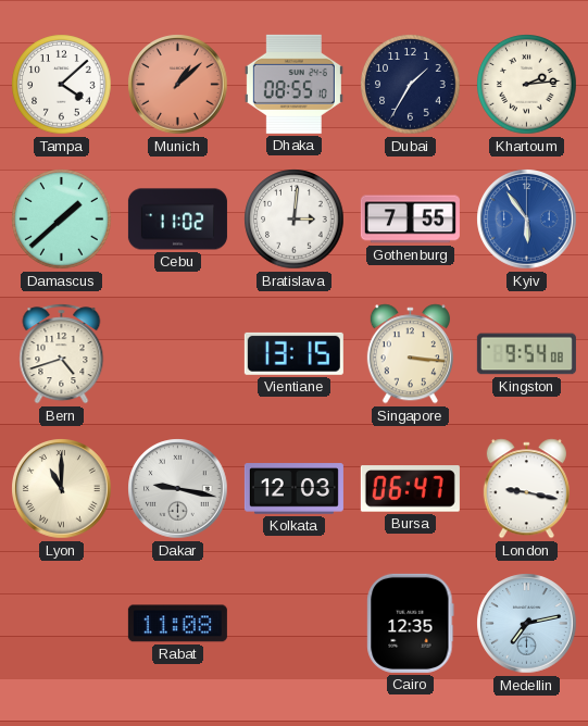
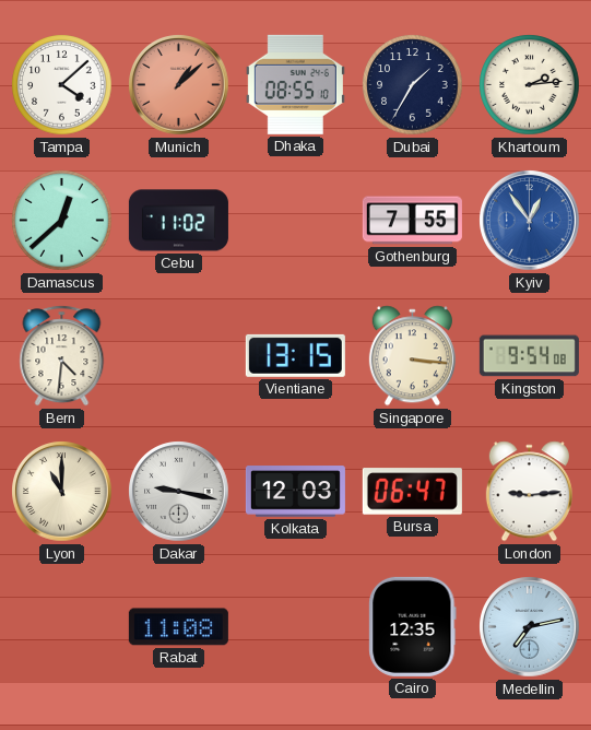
Damascus: 1:38 -> 12:38 (62, 221)
Bratislava: 3:01 -> none (295, 220)
Kyiv: 5:54 -> 12:54 (530, 221)
Bern: 4:42 -> 4:31 (62, 356)
London: 9:17 -> 9:14 (529, 492)
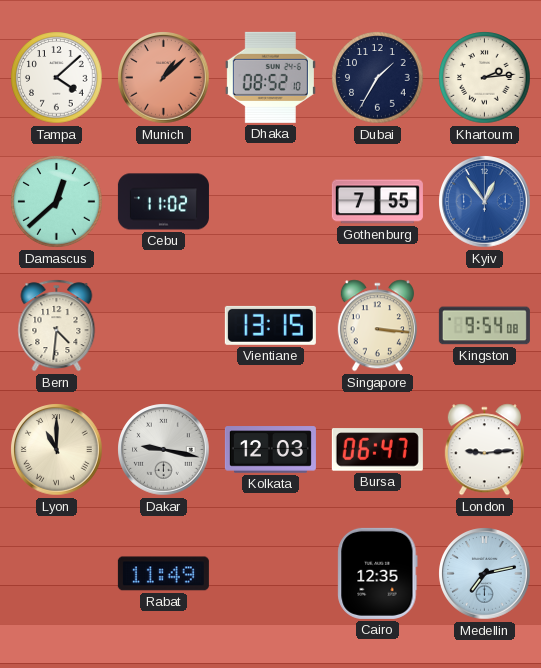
Dhaka: 08:55 -> 08:52 (270, 77)
Rabat: 11:08 -> 11:49 (163, 574)
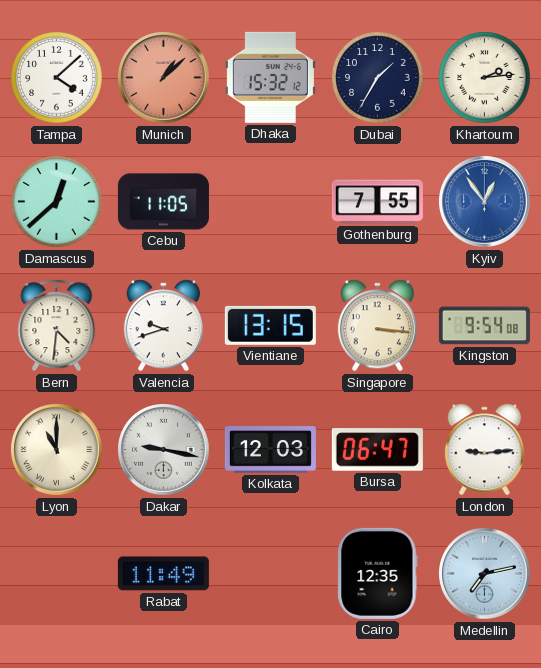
Dhaka: 08:52 -> 15:32 (270, 77)
Cebu: 11:02 -> 11:05 (163, 202)
Valencia: none -> 9:42 (163, 326)
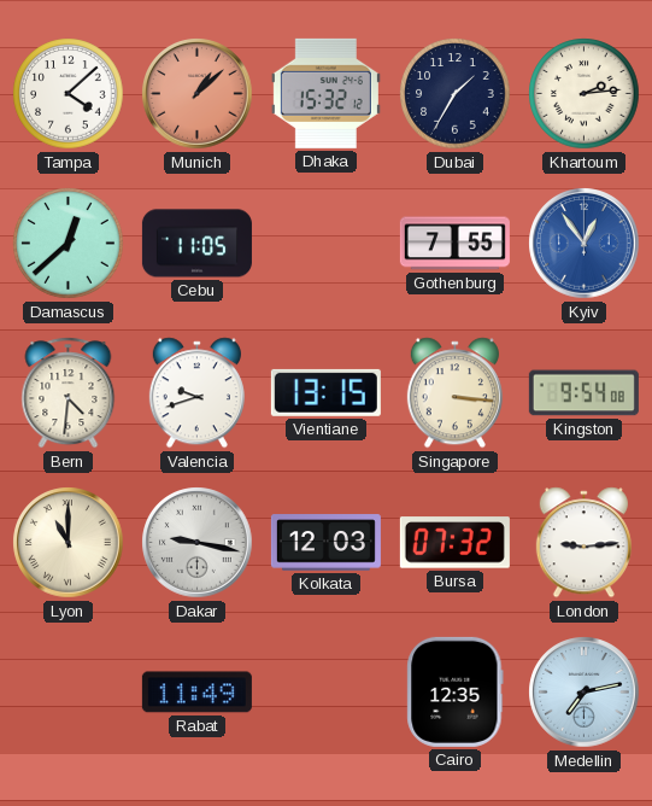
Bursa: 06:47 -> 07:32 (454, 543)
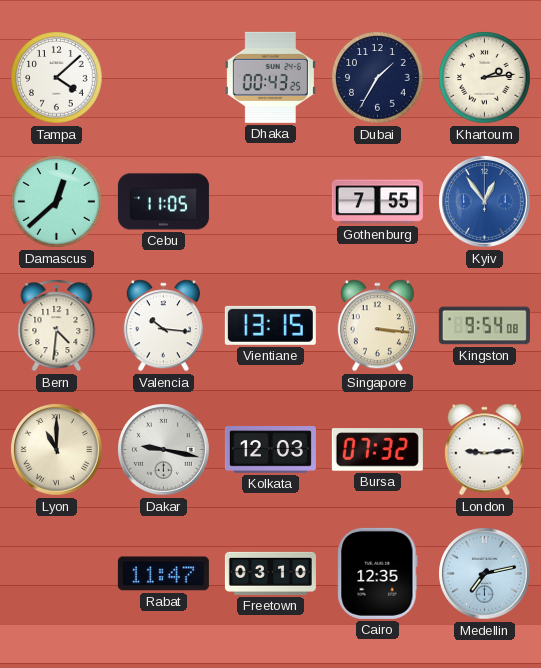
Munich: 1:08 -> none (198, 94)
Dhaka: 15:32 -> 00:43 (270, 77)
Valencia: 9:42 -> 10:16 (163, 326)
Rabat: 11:49 -> 11:47 (163, 574)
Freetown: none -> 03:10 (270, 573)
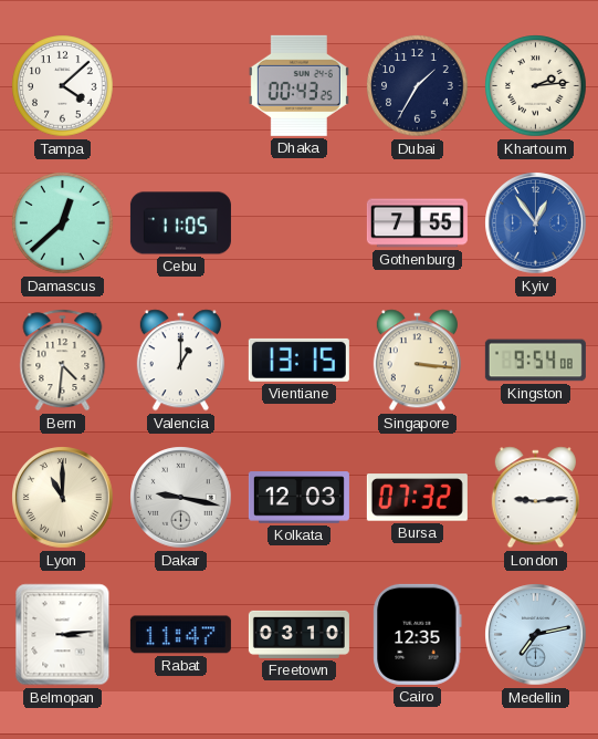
Valencia: 10:16 -> 1:00 (180, 361)
Belmopan: none -> 3:14 (63, 635)
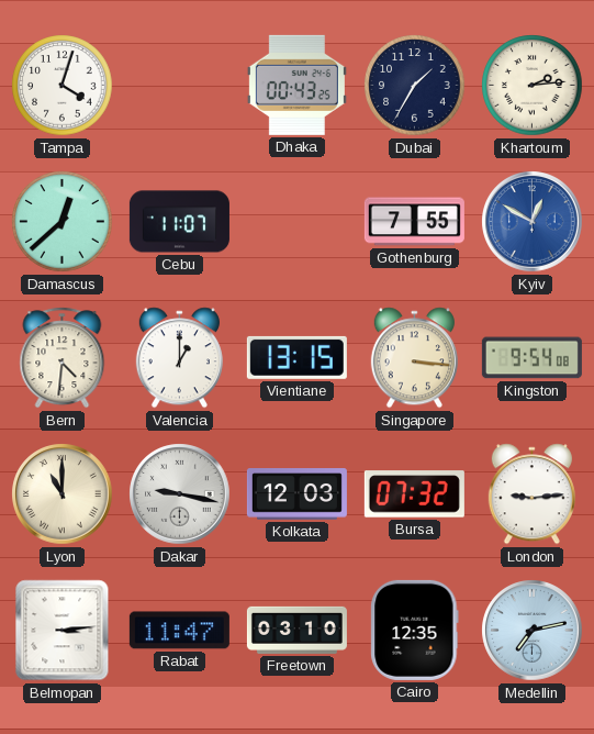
Tampa: 4:08 -> 4:03 (63, 86)
Cebu: 11:05 -> 11:07 (179, 222)
Kyiv: 12:54 -> 12:50 (533, 222)
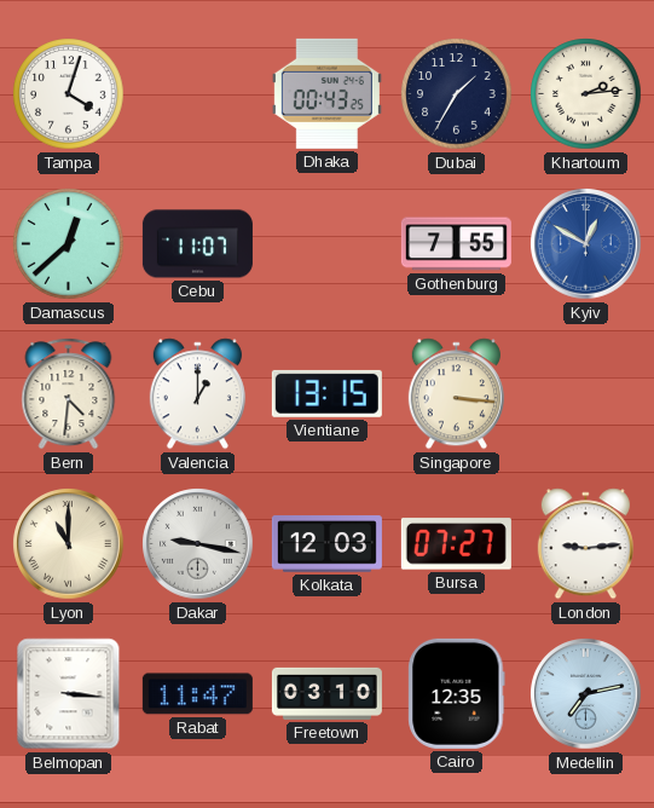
Kingston: 9:54 -> none (531, 358)
Bursa: 07:32 -> 07:27 (456, 544)
Belmopan: 3:14 -> 3:16 (69, 694)
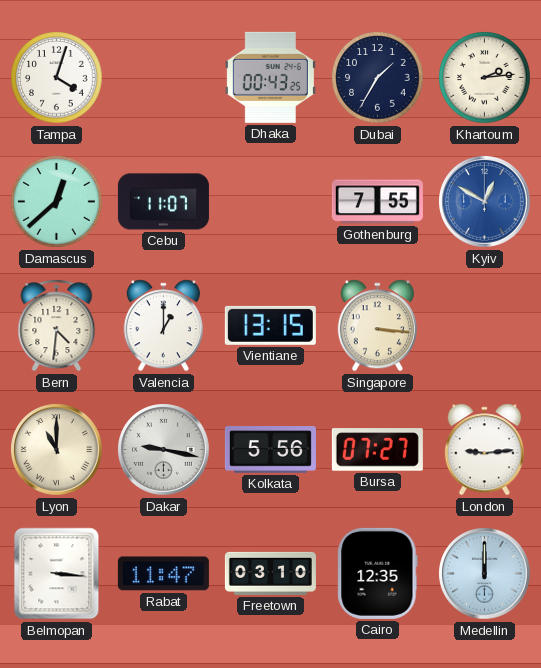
Kolkata: 12:03 -> 5:56 (270, 450)
Medellin: 7:13 -> 12:00 (485, 574)
